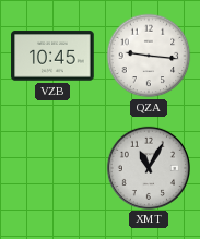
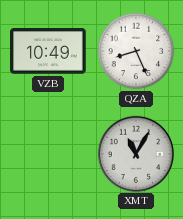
VZB: 10:45 -> 10:49 (48, 51)
QZA: 9:16 -> 8:26 (136, 51)
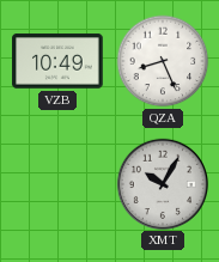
XMT: 11:05 -> 10:05 (162, 183)
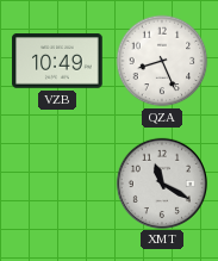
XMT: 10:05 -> 11:20 (161, 182)
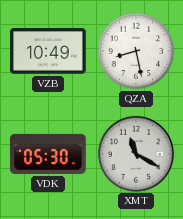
QZA: 8:26 -> 8:28 (136, 51)
VDK: none -> 05:30 (48, 154)
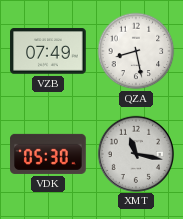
VZB: 10:49 -> 07:49 (48, 51)
XMT: 11:20 -> 11:17 (135, 153)
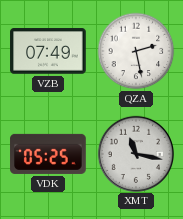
QZA: 8:28 -> 2:28 (136, 51)
VDK: 05:30 -> 05:25 (48, 154)
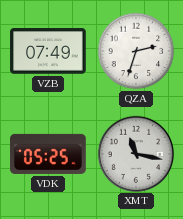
QZA: 2:28 -> 2:33 (136, 51)
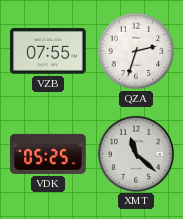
VZB: 07:49 -> 07:55 (48, 51)
XMT: 11:17 -> 11:22 (135, 153)
